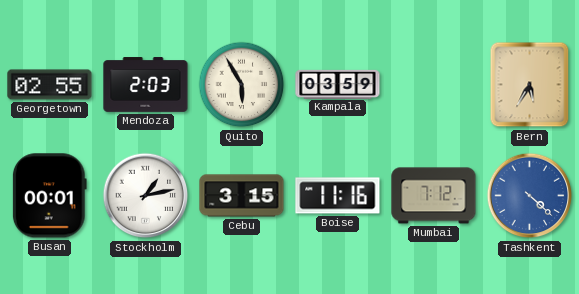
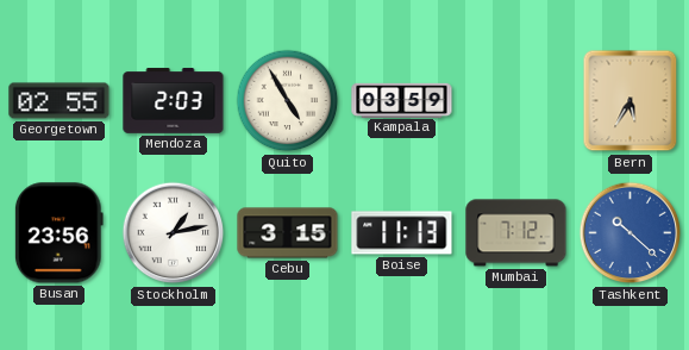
Quito: 5:55 -> 4:55 (288, 101)
Busan: 00:01 -> 23:56 (58, 233)
Boise: 11:16 -> 11:13 (402, 233)
Tashkent: 4:22 -> 10:22 (631, 233)
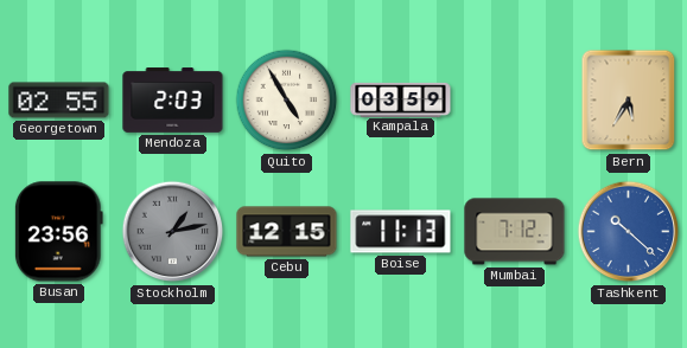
Stockholm dial: white -> grey (173, 232)
Cebu: 3:15 -> 12:15 (287, 232)
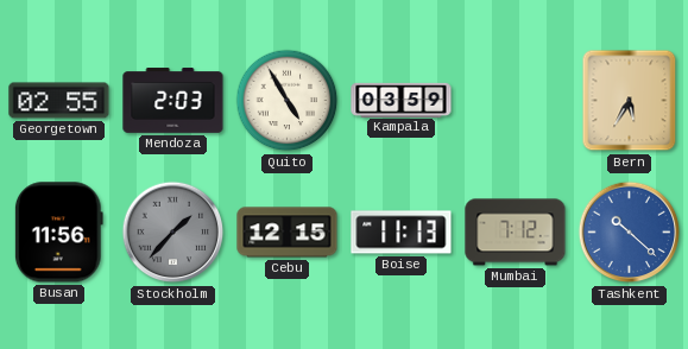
Busan: 23:56 -> 11:56 (58, 233)
Stockholm: 1:13 -> 1:37 (173, 233)
